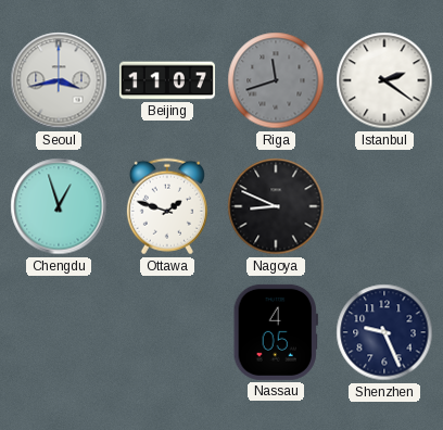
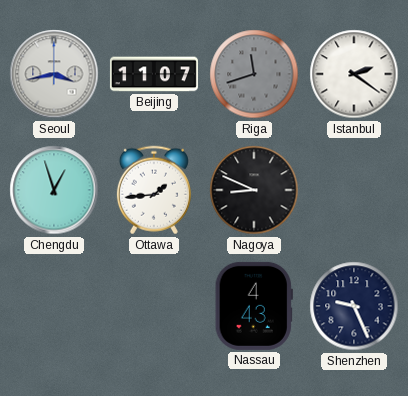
Ottawa: 1:48 -> 1:44 (154, 190)
Nassau: 4:05 -> 4:43 (254, 306)
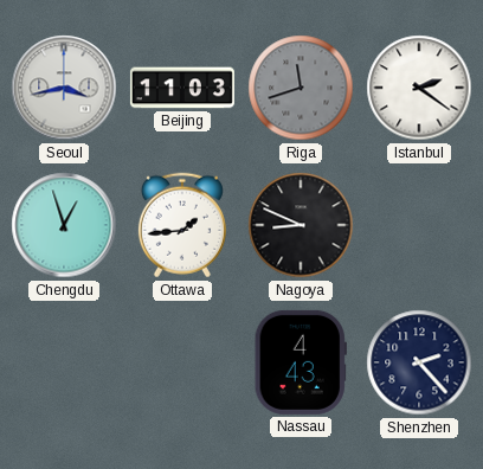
Beijing: 11:07 -> 11:03 (182, 88)
Shenzhen: 9:26 -> 2:23 (419, 362)
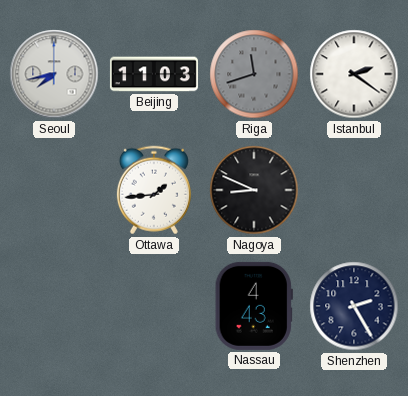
Seoul: 3:43 -> 7:43 (54, 74)
Chengdu: 12:57 -> none (64, 225)
Shenzhen: 2:23 -> 2:25 (354, 306)
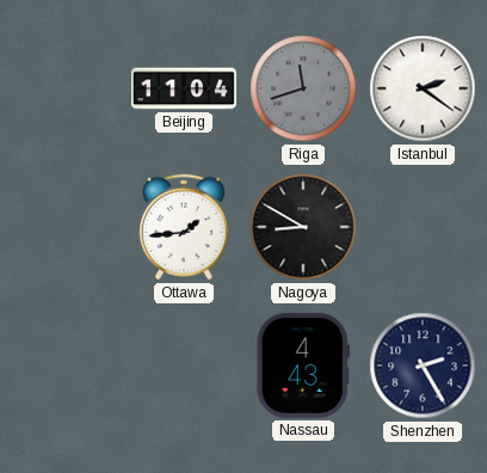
Seoul: 7:43 -> none (54, 74)
Beijing: 11:03 -> 11:04 (184, 88)
Nagoya: 8:49 -> 8:50 (303, 227)
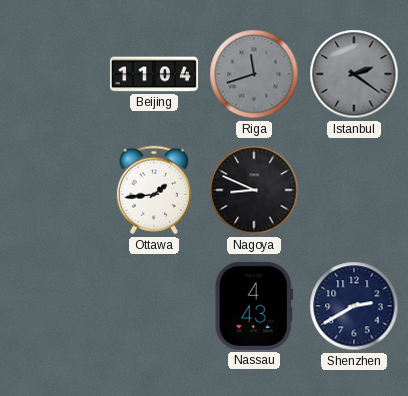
Istanbul dial: white -> grey (354, 74)
Nagoya: 8:50 -> 8:49 (254, 190)
Shenzhen: 2:25 -> 2:40 (354, 306)
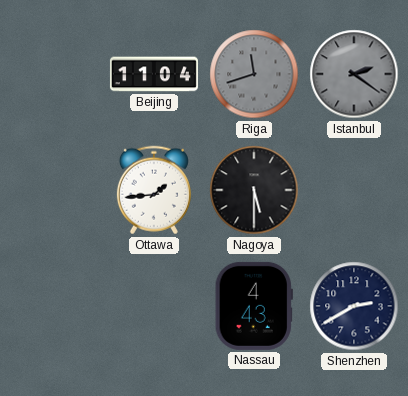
Nagoya: 8:49 -> 5:30 (254, 190)
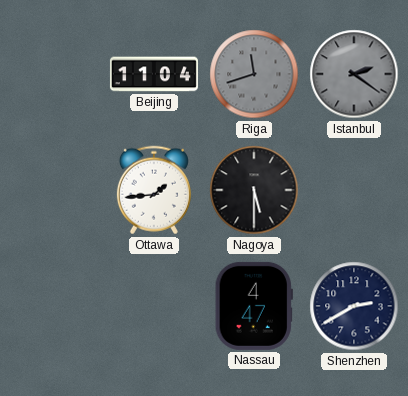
Nassau: 4:43 -> 4:47 (254, 306)
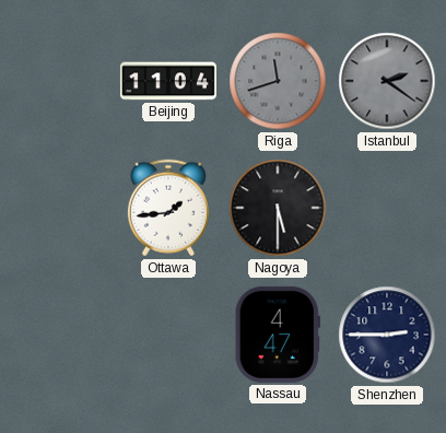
Shenzhen: 2:40 -> 2:45 (387, 335)
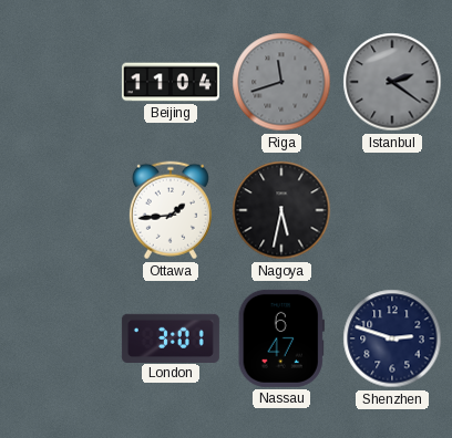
Nagoya: 5:30 -> 5:32 (281, 210)
London: none -> 3:01 (171, 337)
Nassau: 4:47 -> 6:47 (281, 338)
Shenzhen: 2:45 -> 2:48 (392, 338)
